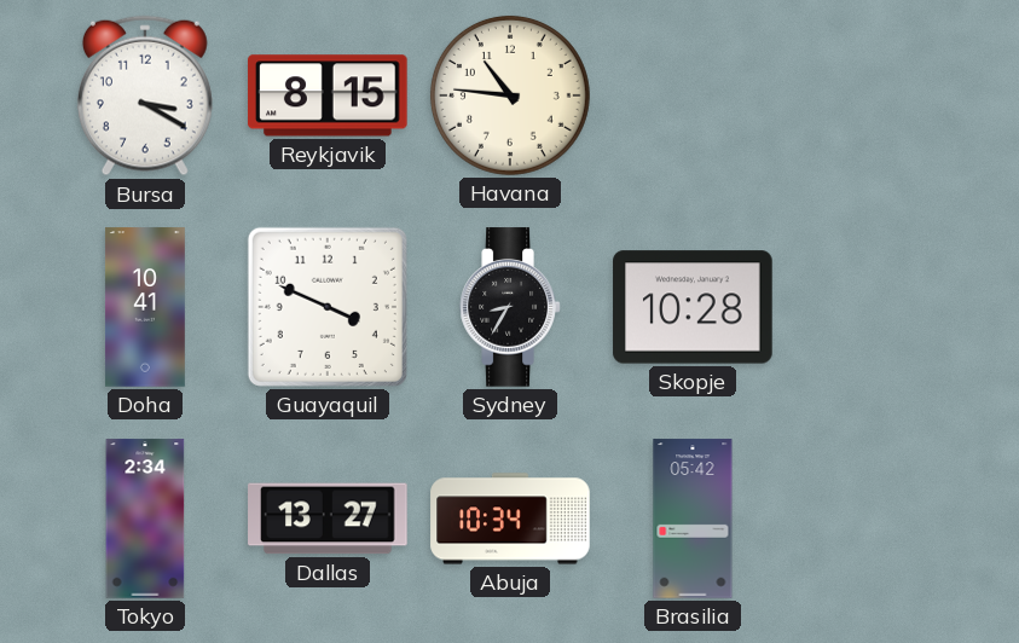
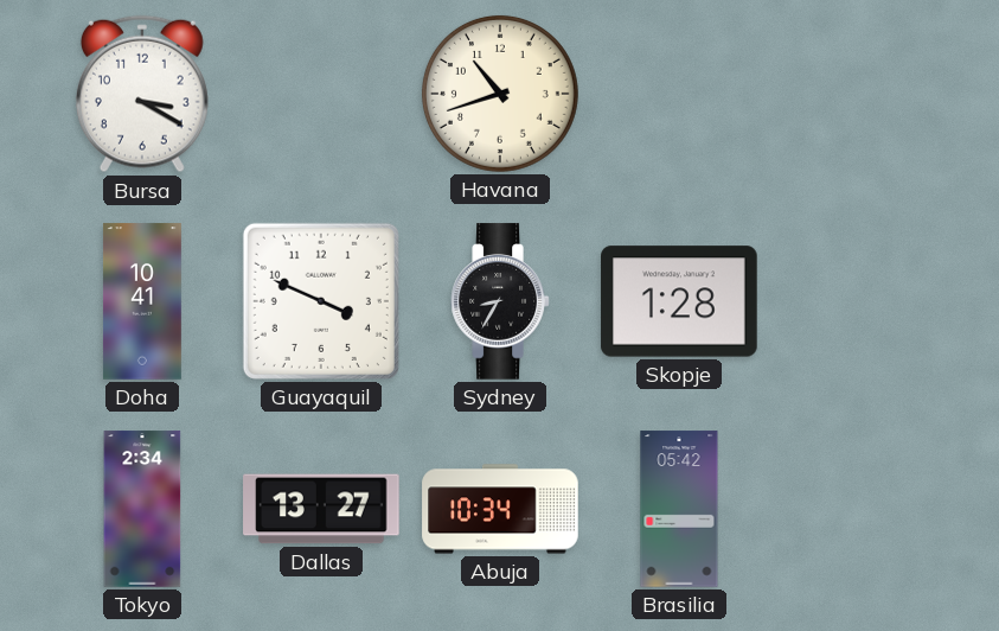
Reykjavik: 8:15 -> none (328, 95)
Havana: 10:46 -> 10:42 (500, 94)
Skopje: 10:28 -> 1:28 (679, 301)
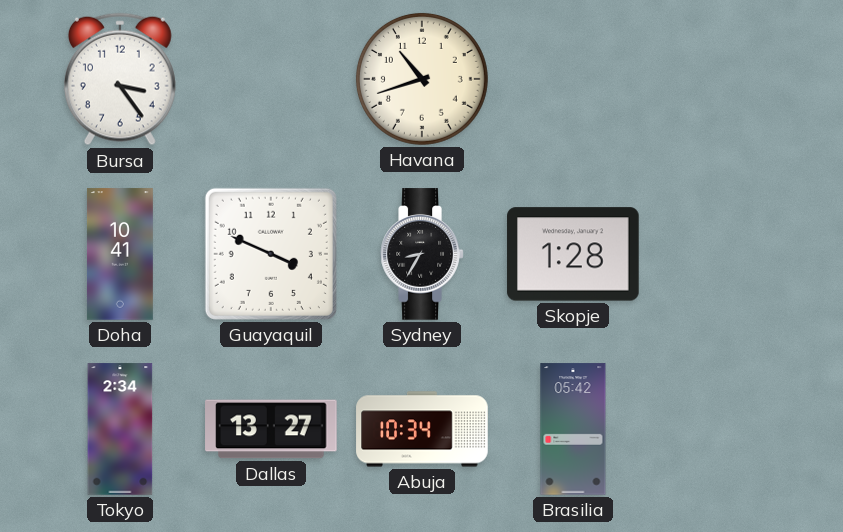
Bursa: 3:20 -> 3:24 (120, 79)
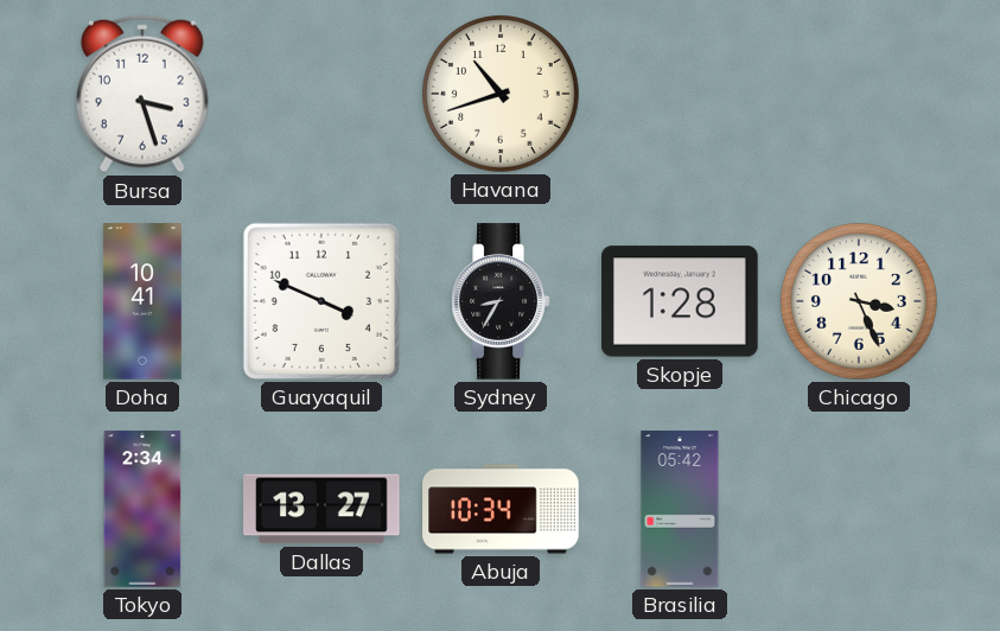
Bursa: 3:24 -> 3:27 (142, 94)
Chicago: none -> 3:26 (859, 301)
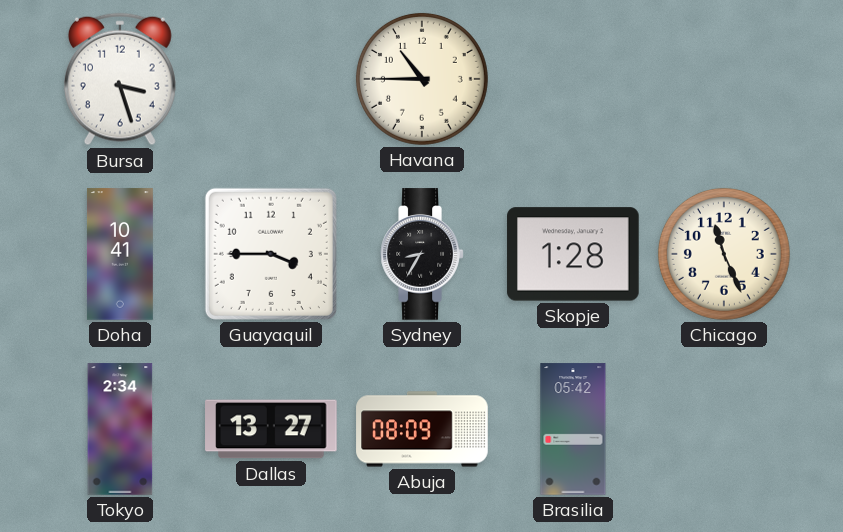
Havana: 10:42 -> 10:45 (422, 79)
Guayaquil: 3:49 -> 3:45 (271, 254)
Chicago: 3:26 -> 11:26 (724, 254)
Abuja: 10:34 -> 08:09 (422, 429)
